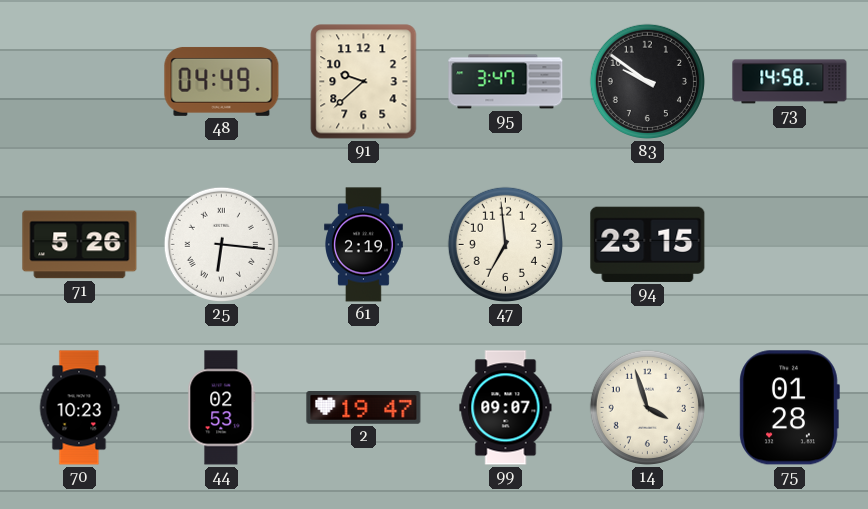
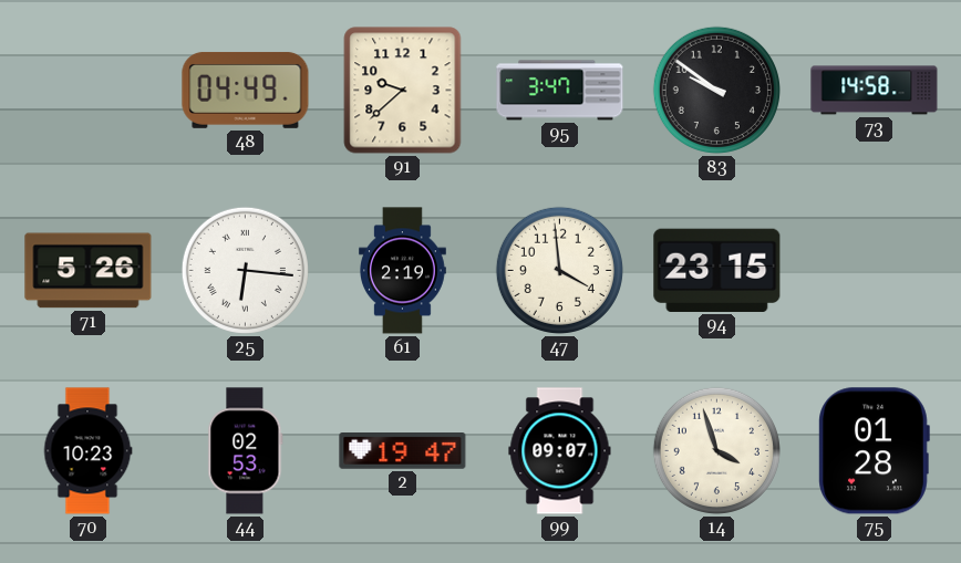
47: 6:59 -> 3:59 (559, 270)
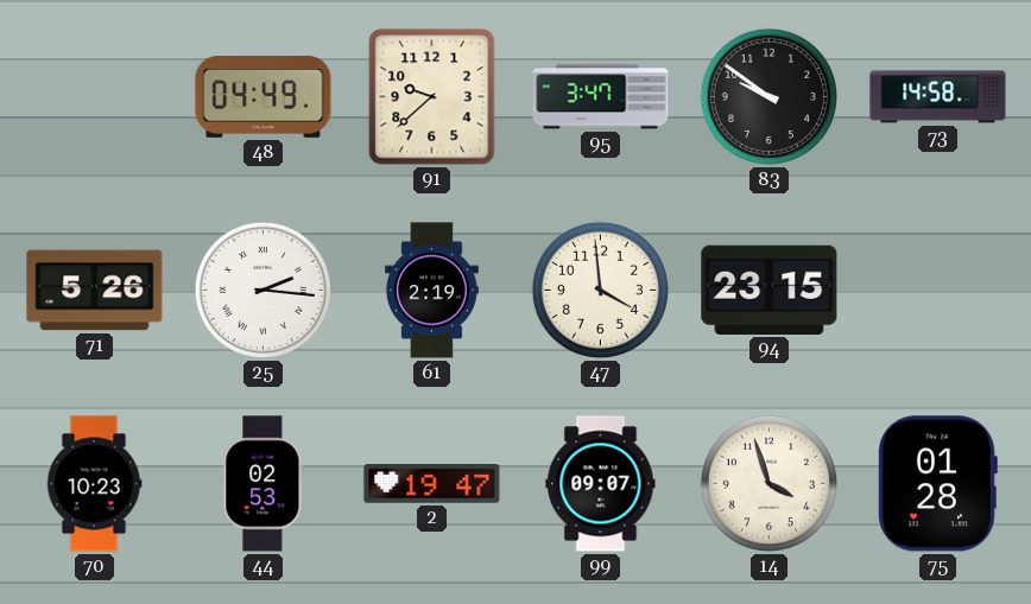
25: 6:16 -> 2:16 (263, 290)
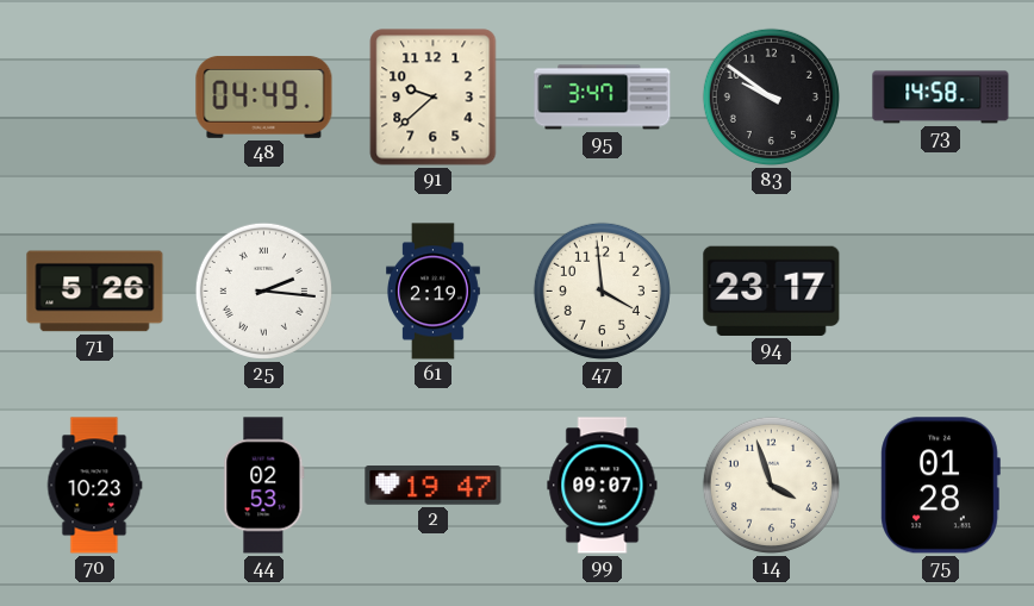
94: 23:15 -> 23:17 (772, 290)
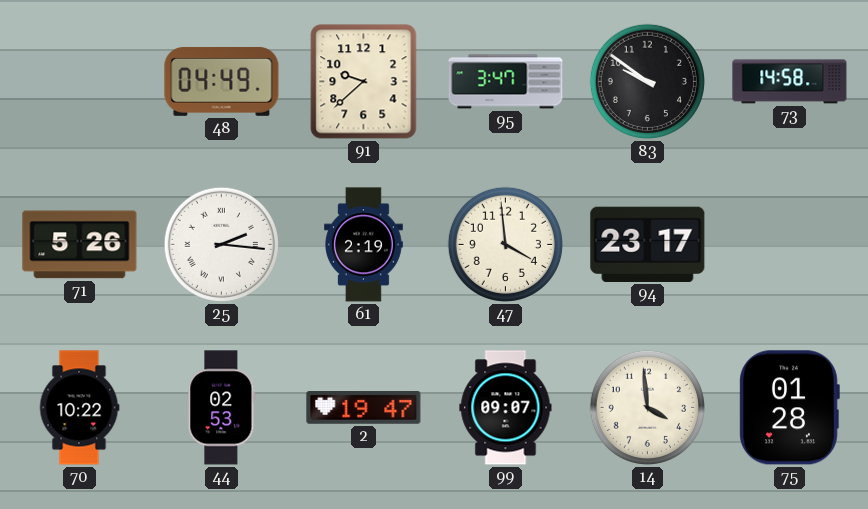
70: 10:23 -> 10:22 (79, 408)
14: 3:57 -> 3:59 (647, 407)
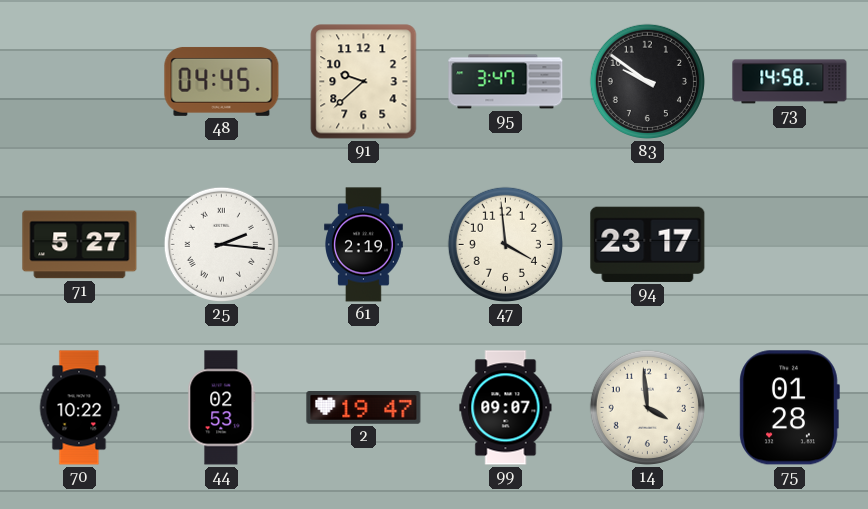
48: 04:49 -> 04:45 (222, 81)
71: 5:26 -> 5:27 (80, 245)
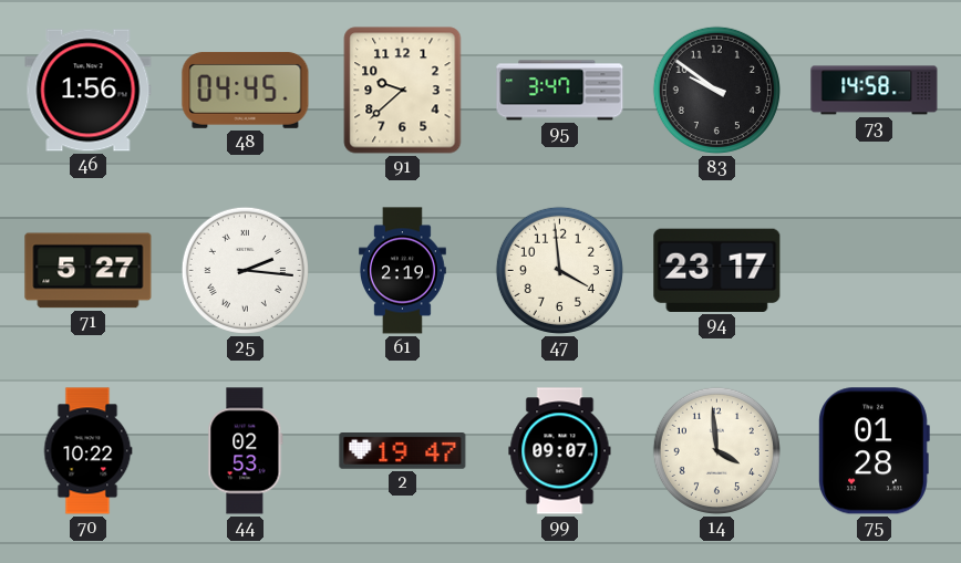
46: none -> 1:56 (89, 91)
